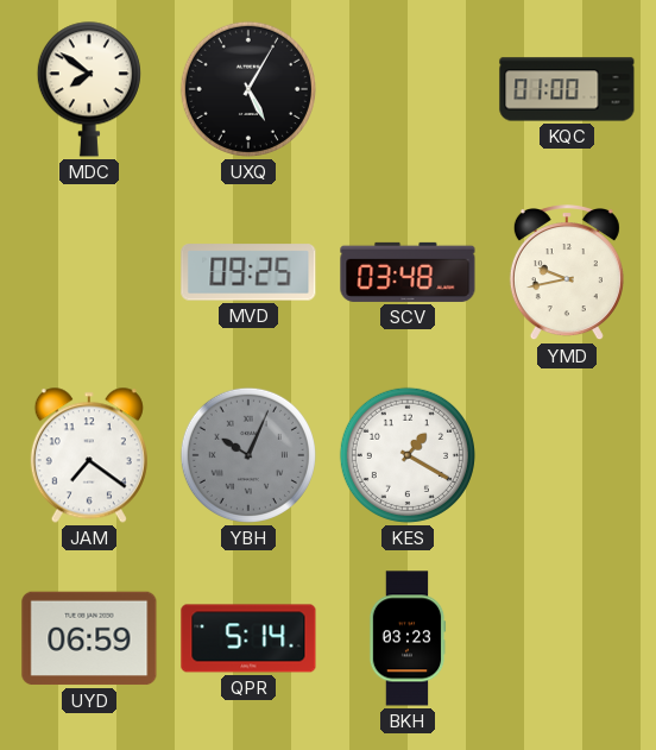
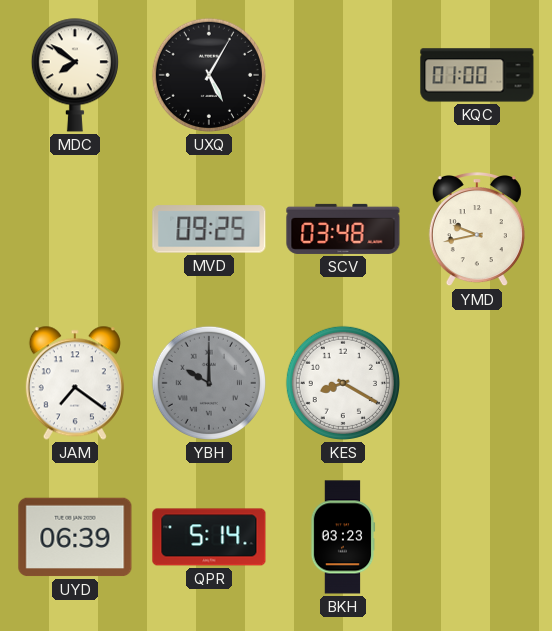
YBH: 10:04 -> 10:00 (209, 383)
KES: 1:20 -> 8:20 (343, 383)
UYD: 06:59 -> 06:39 (75, 537)
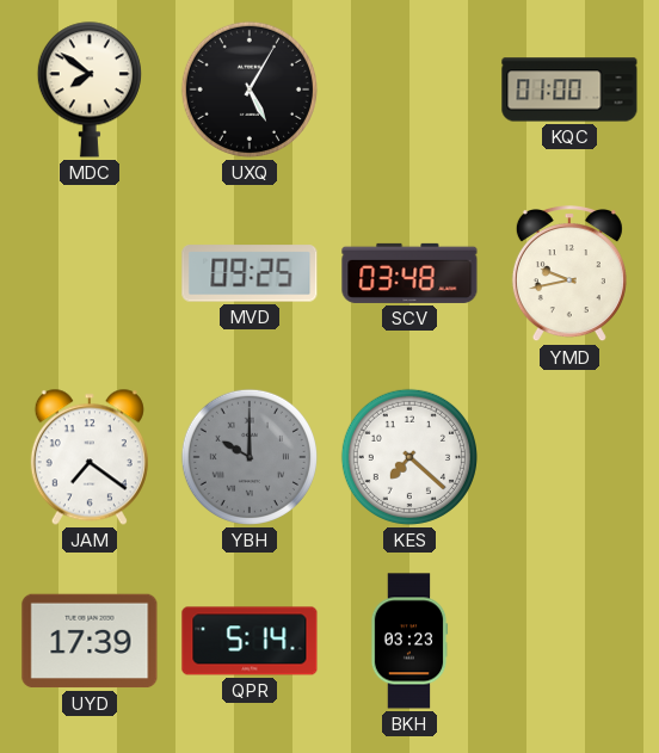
KES: 8:20 -> 7:22 (409, 457)
UYD: 06:39 -> 17:39 (90, 641)
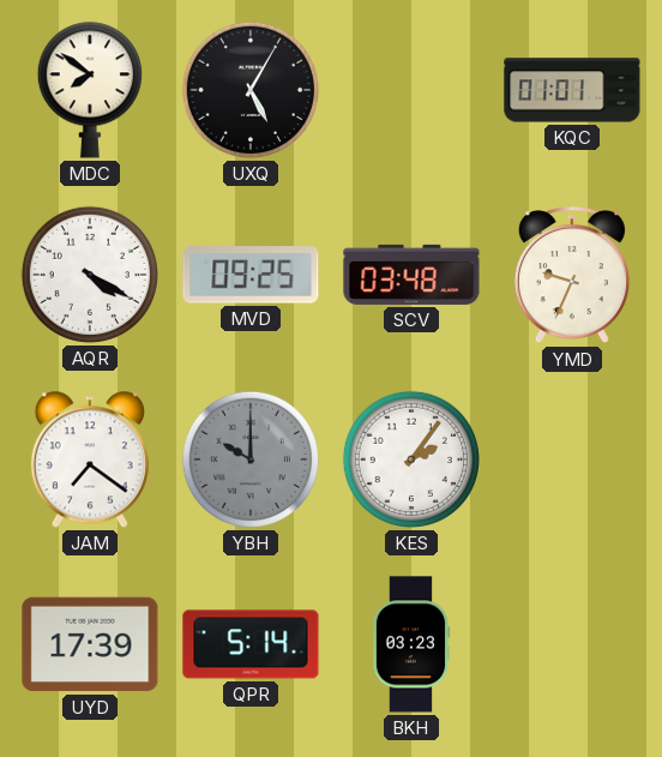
KQC: 01:00 -> 01:01 (572, 90)
AQR: none -> 4:20 (90, 275)
YMD: 9:43 -> 9:34 (572, 276)
KES: 7:22 -> 2:06 (411, 459)
